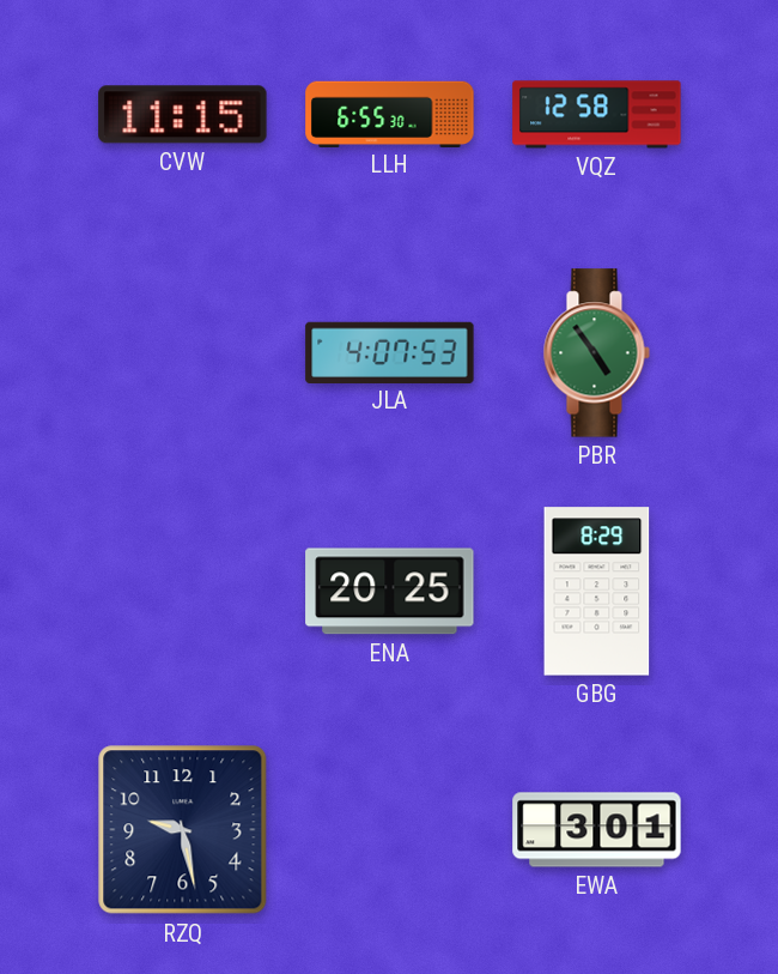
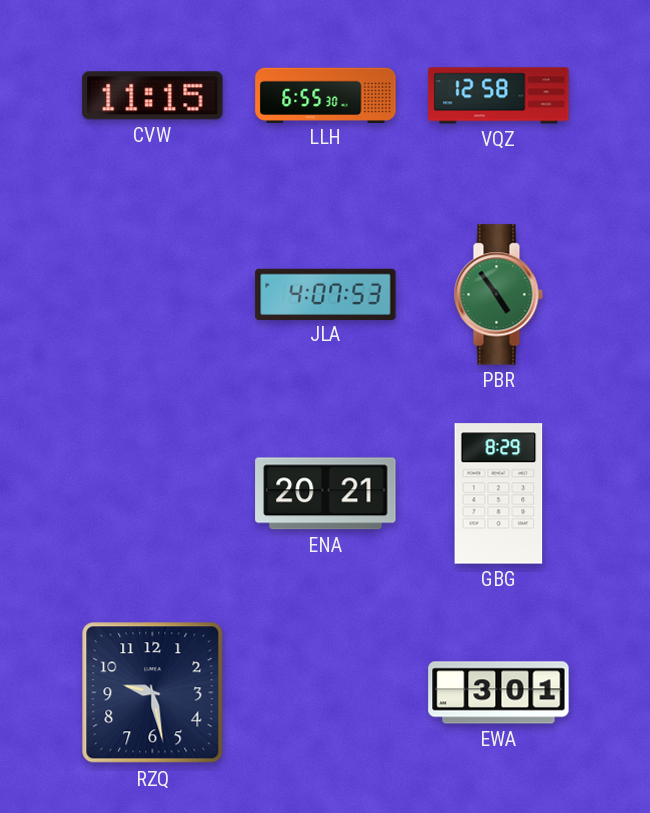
ENA: 20:25 -> 20:21 (326, 494)
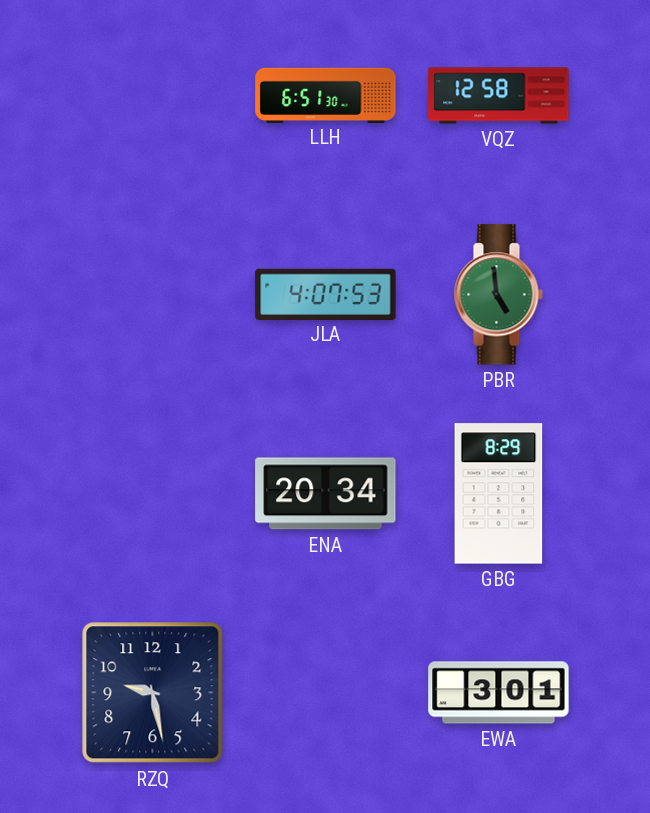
CVW: 11:15 -> none (153, 96)
LLH: 6:55 -> 6:51 (326, 95)
PBR: 4:54 -> 4:59 (498, 295)
ENA: 20:21 -> 20:34 (326, 494)
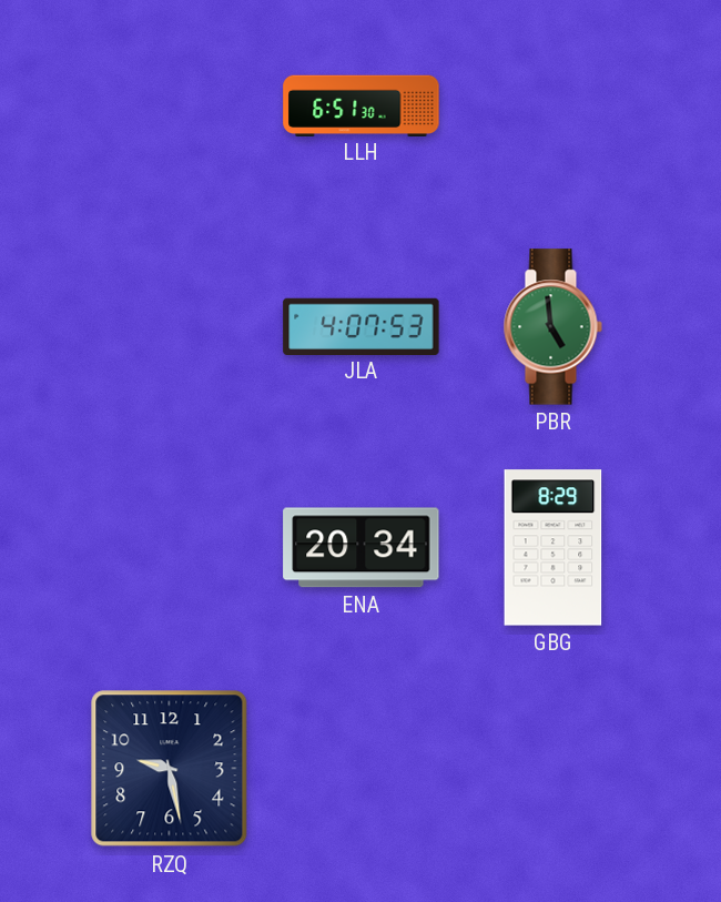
VQZ: 12:58 -> none (499, 96)
EWA: 3:01 -> none (499, 693)
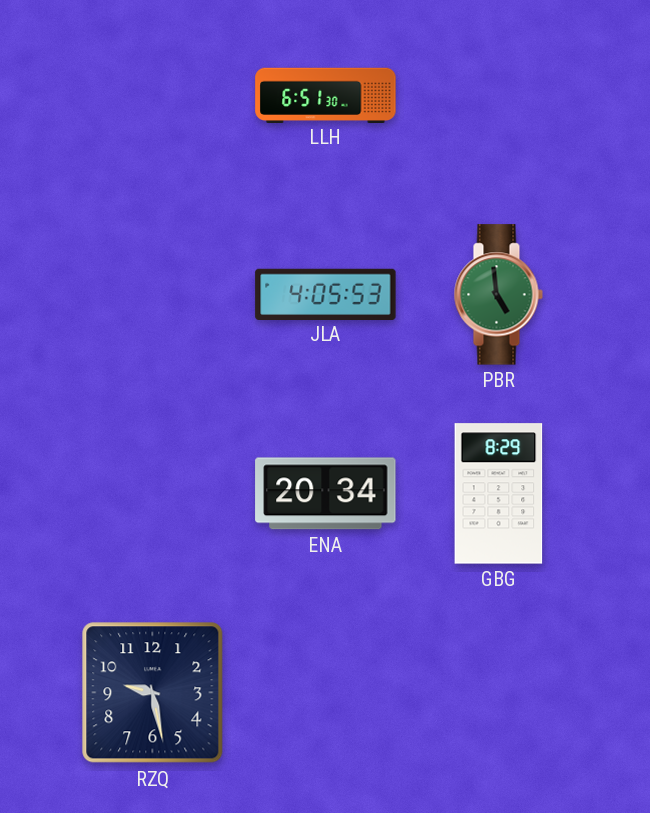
JLA: 4:07 -> 4:05 (326, 294)
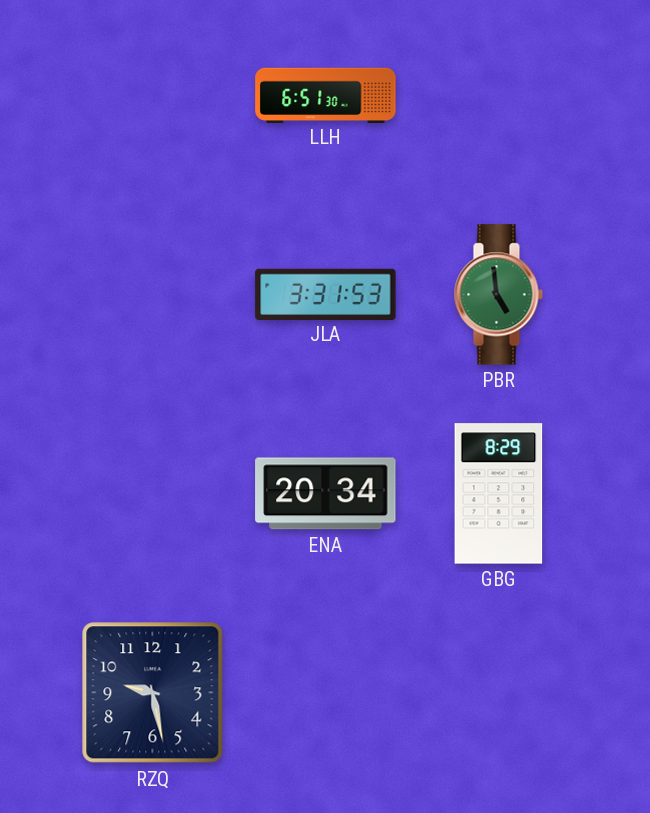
JLA: 4:05 -> 3:31 (326, 294)
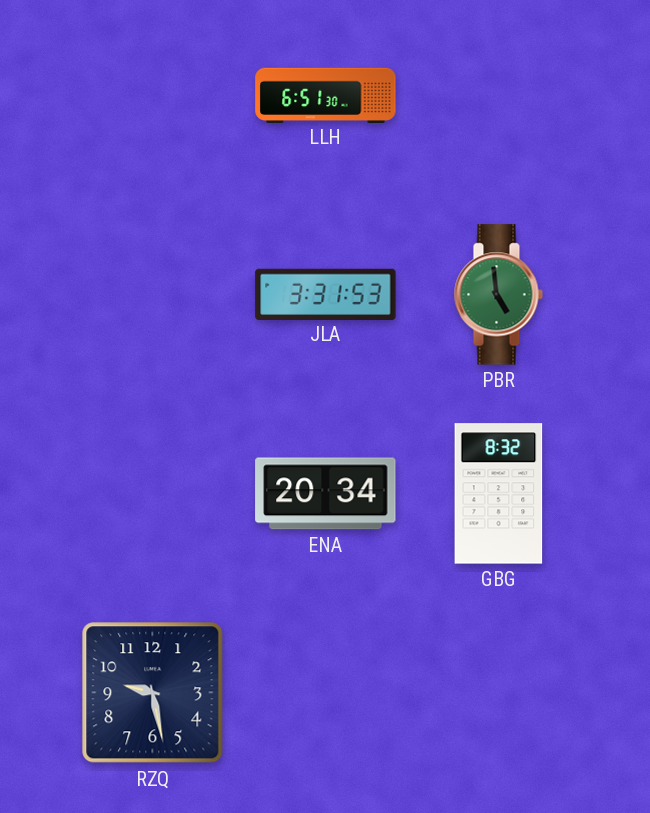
GBG: 8:29 -> 8:32 (499, 494)
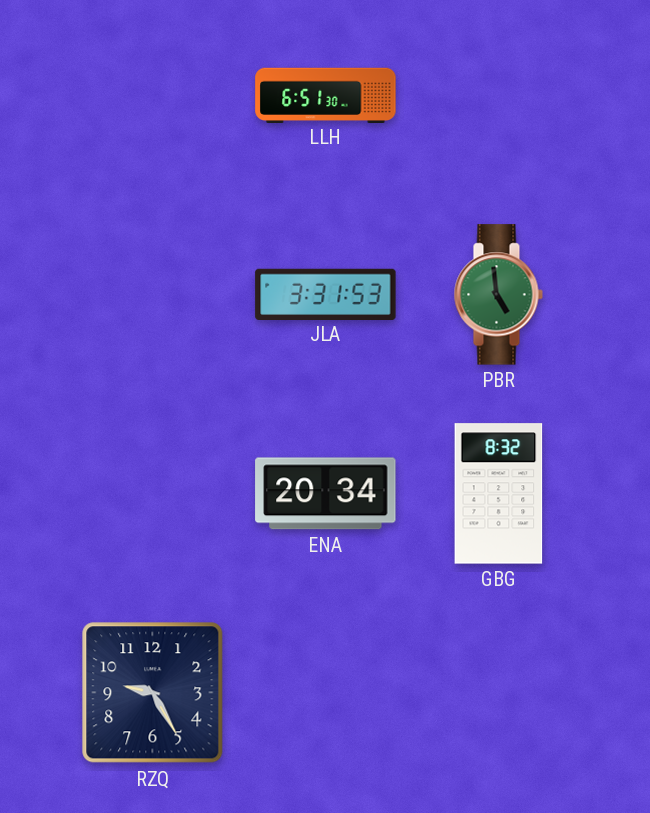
RZQ: 9:28 -> 9:25 (153, 693)
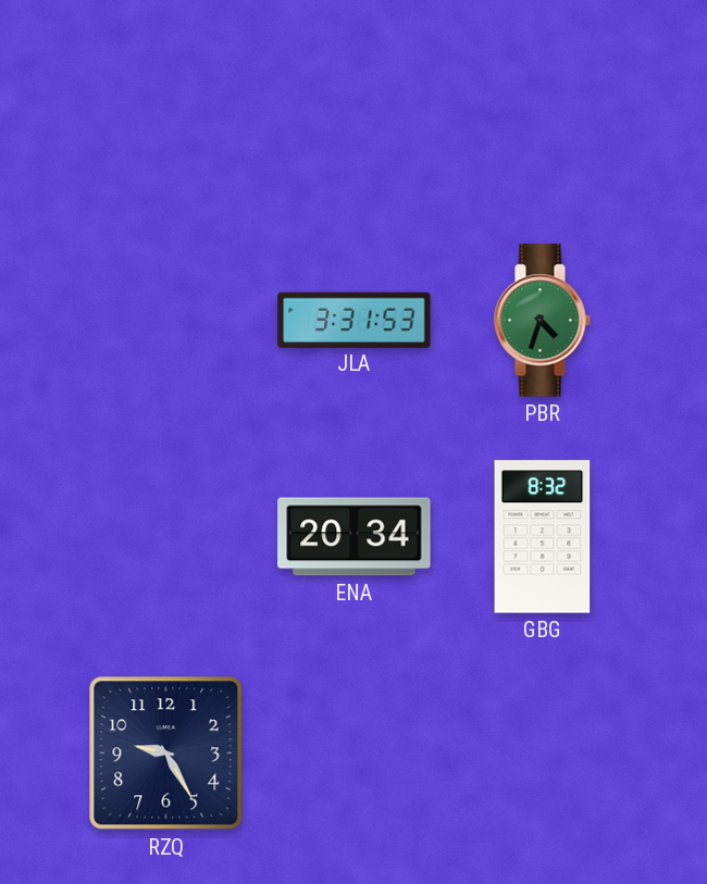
LLH: 6:51 -> none (326, 95)
PBR: 4:59 -> 4:33 (542, 321)
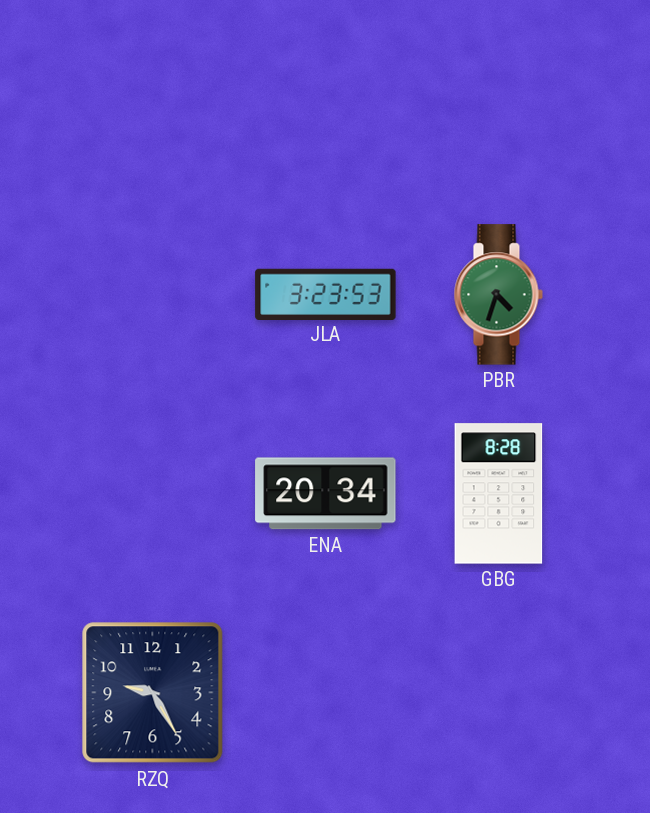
JLA: 3:31 -> 3:23 (326, 294)
GBG: 8:32 -> 8:28 (499, 494)
